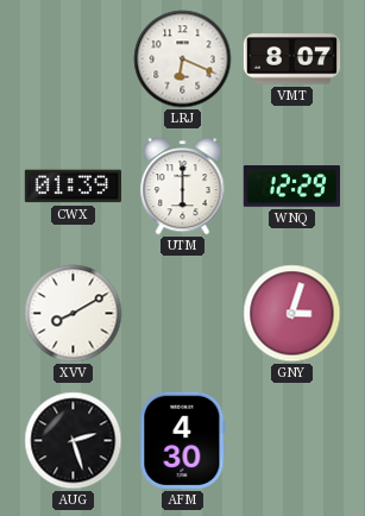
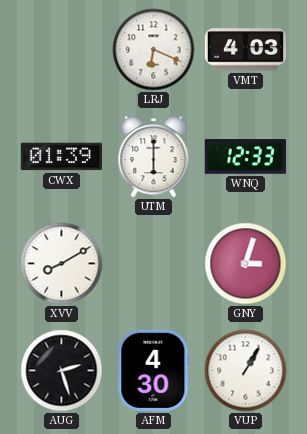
VMT: 8:07 -> 4:03 (245, 50)
WNQ: 12:29 -> 12:33 (245, 157)
VUP: none -> 1:05 (246, 371)
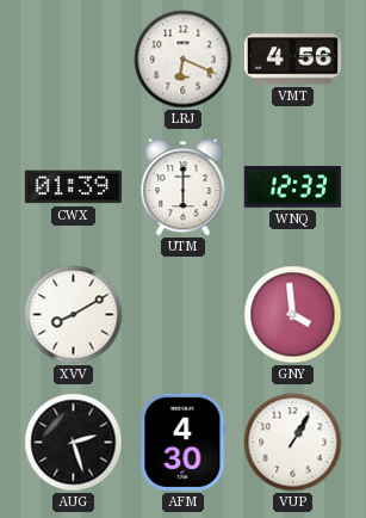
VMT: 4:03 -> 4:56 (292, 60)
GNY: 3:03 -> 3:59 (293, 315)
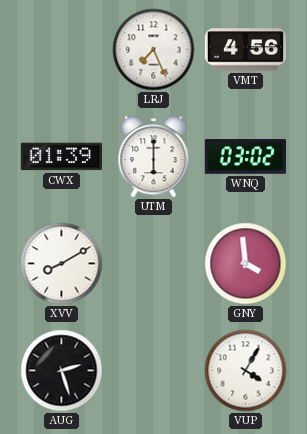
LRJ: 6:19 -> 7:26 (154, 50)
WNQ: 12:33 -> 03:02 (245, 157)
AFM: 4:30 -> none (184, 442)
VUP: 1:05 -> 4:05 (246, 371)
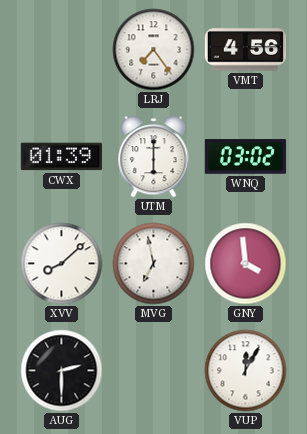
LRJ: 7:26 -> 7:24 (154, 50)
XVV: 8:10 -> 8:08 (62, 264)
MVG: none -> 6:58 (154, 264)
AUG: 2:27 -> 2:30 (62, 371)
VUP: 4:05 -> 12:05 (246, 371)
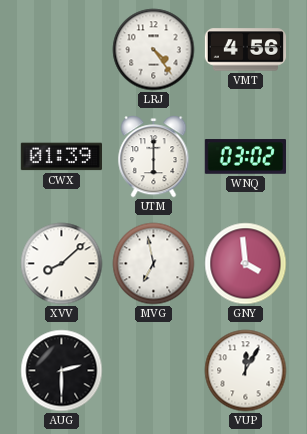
LRJ: 7:24 -> 4:24 (154, 50)
